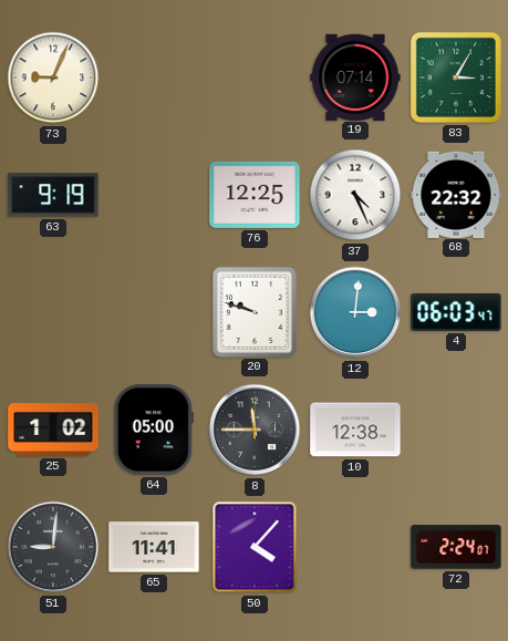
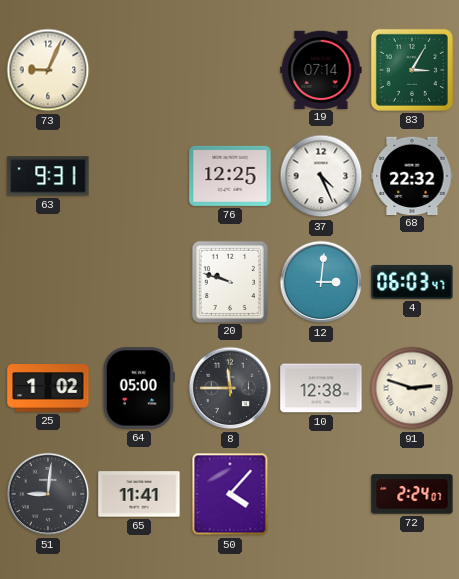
63: 9:19 -> 9:31 (48, 176)
91: none -> 2:48 (412, 388)
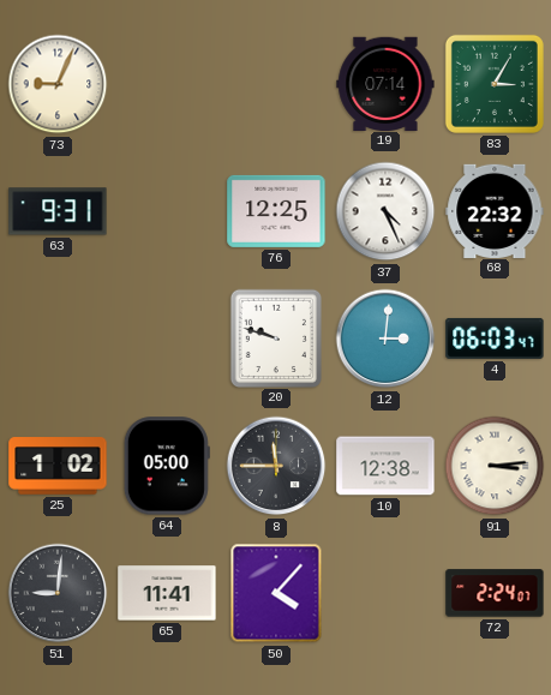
91: 2:48 -> 3:14 (495, 466)
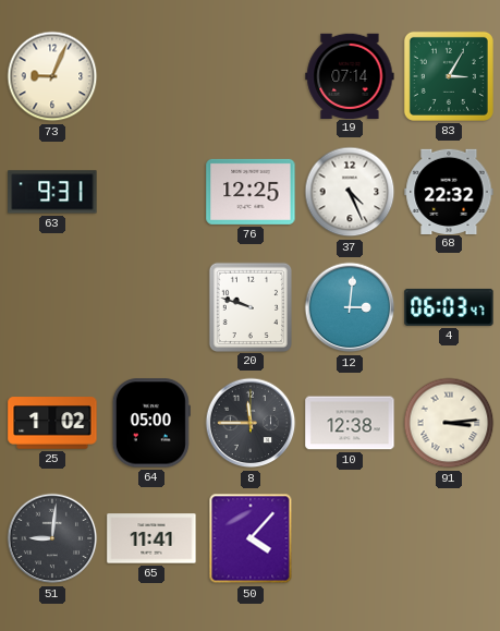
72: 2:24 -> none (495, 593)
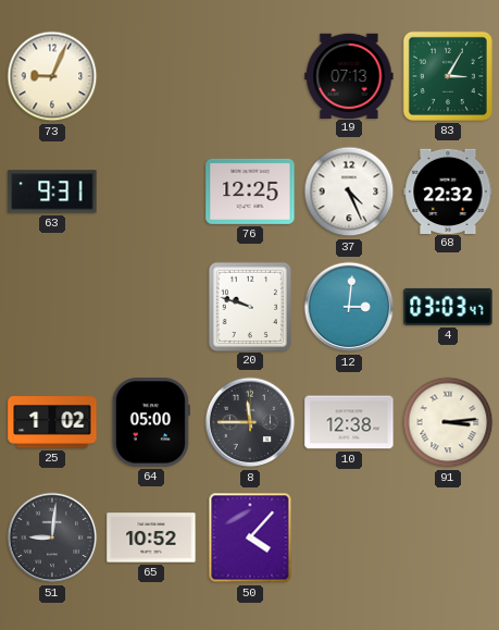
19: 07:14 -> 07:13 (349, 75)
4: 06:03 -> 03:03 (448, 307)
65: 11:41 -> 10:52 (151, 538)
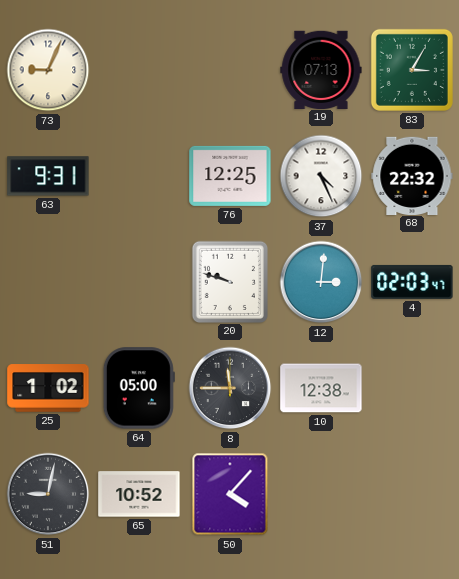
4: 03:03 -> 02:03 (412, 282)
91: 3:14 -> none (448, 422)
51: 9:01 -> 9:02 (48, 494)
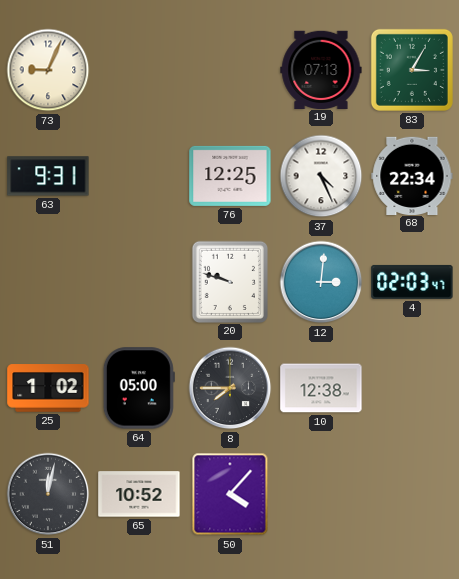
68: 22:32 -> 22:34 (412, 175)
8: 11:45 -> 7:45 (230, 388)
51: 9:02 -> 12:02 (48, 494)
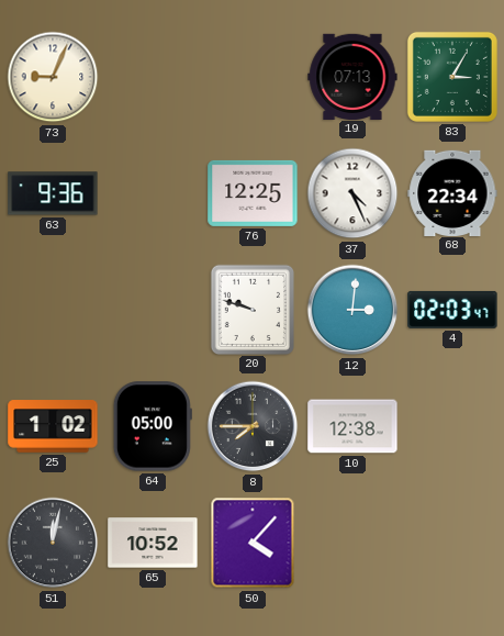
63: 9:31 -> 9:36 (53, 193)
